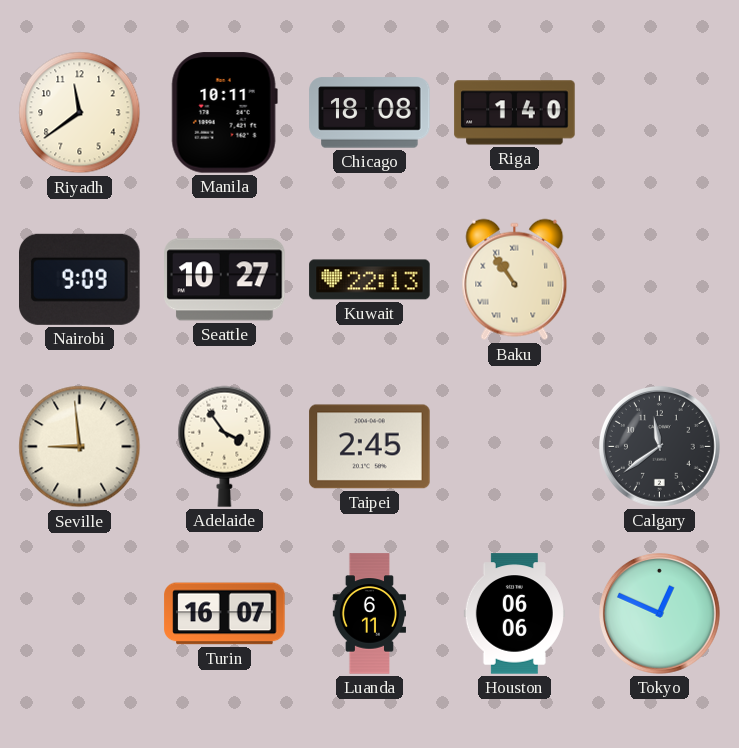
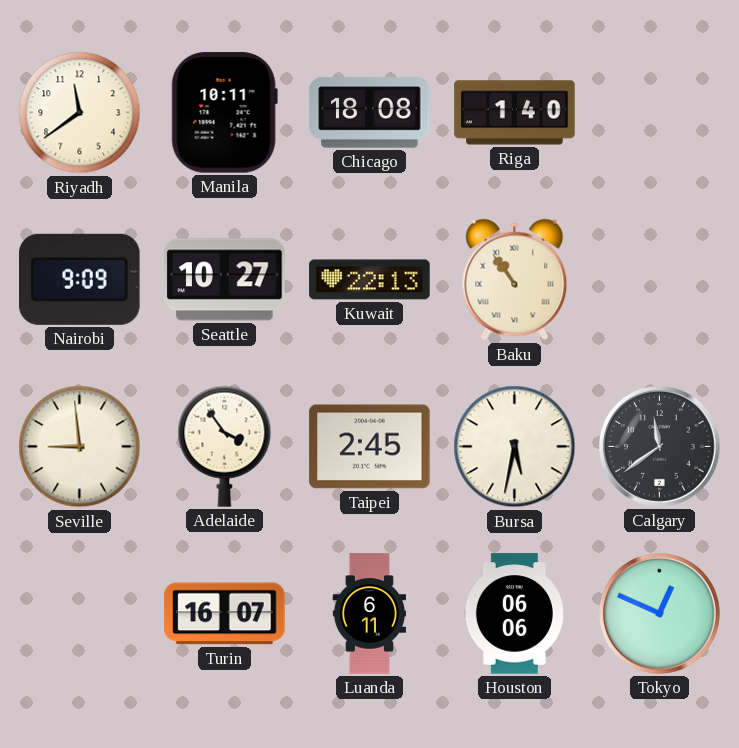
Bursa: none -> 5:32 (515, 447)
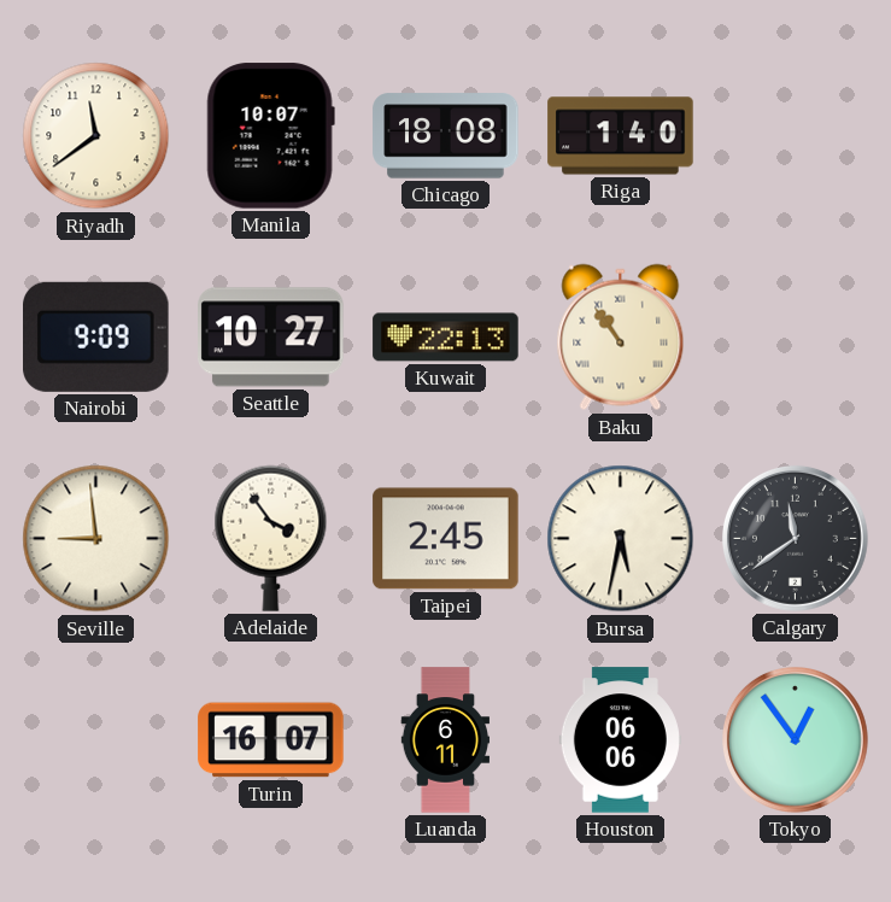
Manila: 10:11 -> 10:07 (270, 136)
Tokyo: 12:49 -> 12:54 (795, 739)
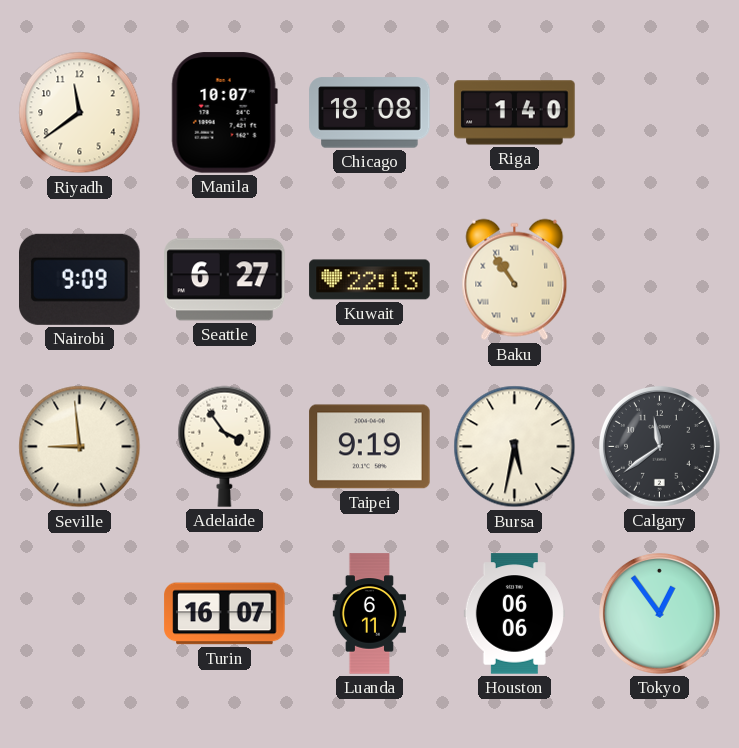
Seattle: 10:27 -> 6:27 (225, 280)
Taipei: 2:45 -> 9:19 (370, 447)
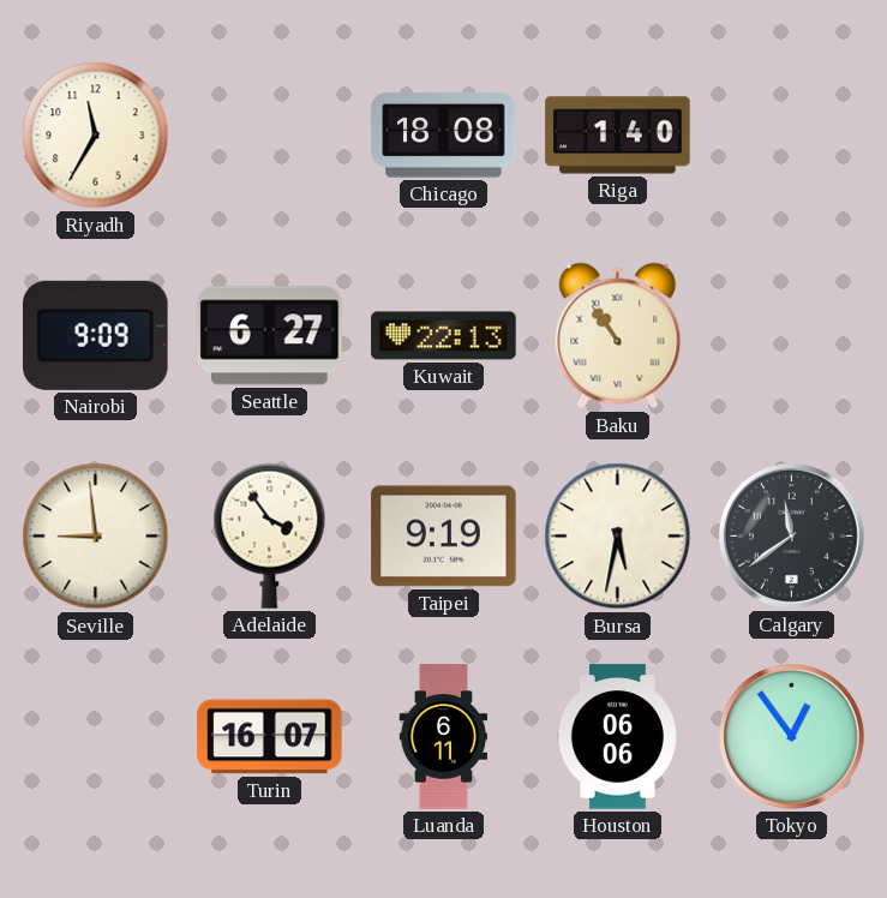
Riyadh: 11:39 -> 11:35 (96, 136)
Manila: 10:07 -> none (224, 113)
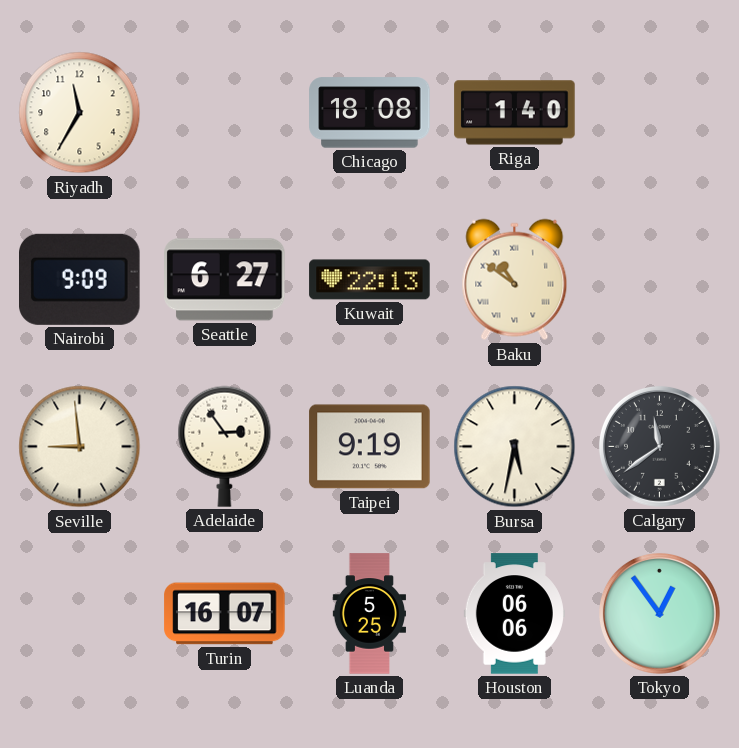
Baku: 10:54 -> 10:51 (515, 280)
Adelaide: 3:54 -> 2:54 (225, 446)
Luanda: 6:11 -> 5:25 (369, 614)
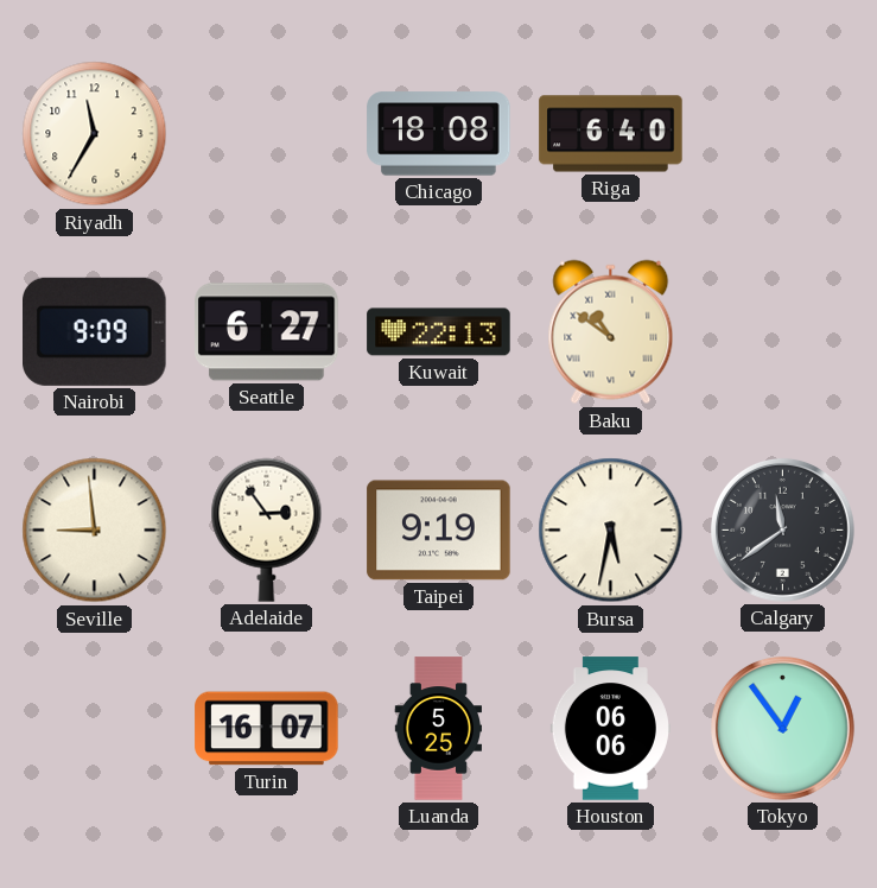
Riga: 1:40 -> 6:40 (611, 134)
